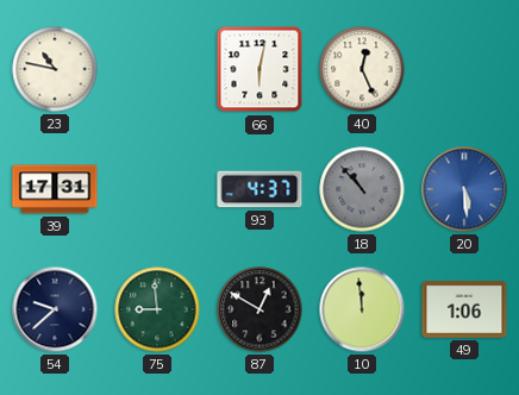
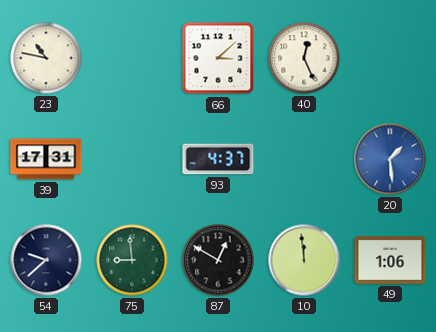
66: 6:02 -> 3:08 (218, 58)
18: 10:53 -> none (362, 189)
20: 5:29 -> 1:29 (390, 159)
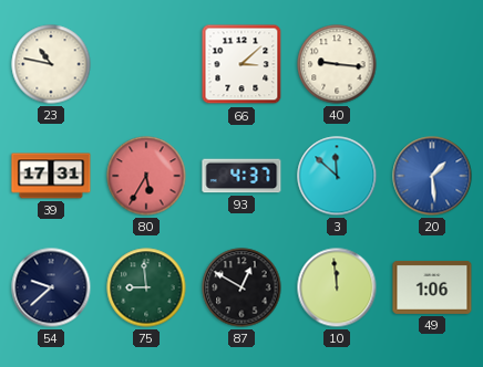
40: 12:26 -> 9:16 (337, 64)
80: none -> 5:35 (146, 176)
3: none -> 11:52 (337, 176)
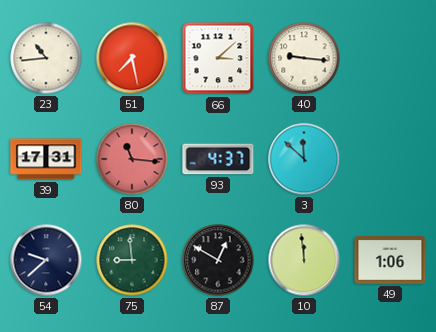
23: 10:47 -> 10:44 (46, 58)
51: none -> 7:28 (132, 58)
80: 5:35 -> 11:16 (132, 159)
20: 1:29 -> none (432, 176)
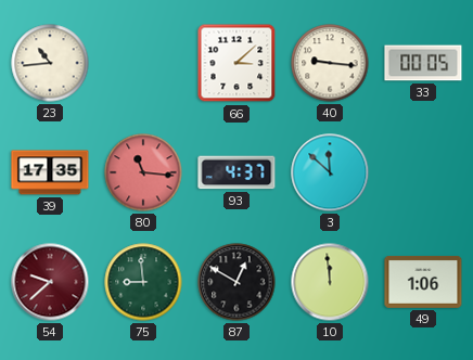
51: 7:28 -> none (132, 58)
33: none -> 00:05 (423, 63)
39: 17:31 -> 17:35 (50, 172)
54 dial: navy -> burgundy (50, 282)
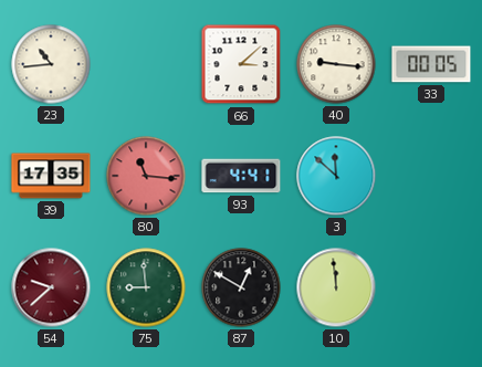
93: 4:37 -> 4:41 (241, 176)
49: 1:06 -> none (423, 282)
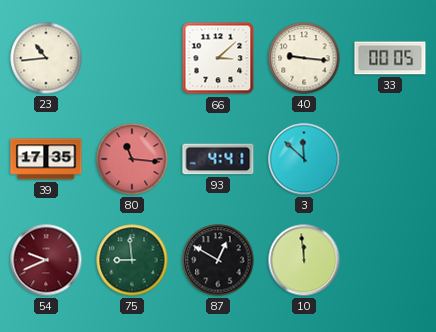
54: 9:38 -> 9:41 (46, 260)
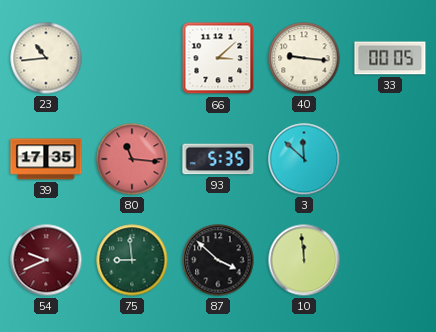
93: 4:41 -> 5:35 (218, 159)
87: 12:50 -> 3:52 (218, 260)
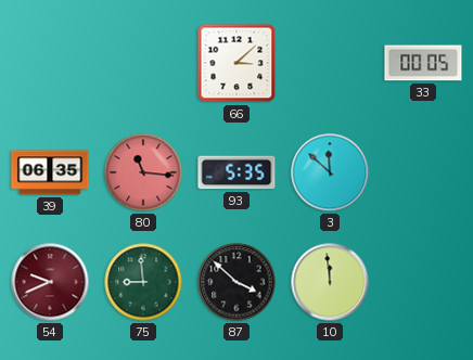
23: 10:44 -> none (46, 58)
40: 9:16 -> none (304, 58)
39: 17:35 -> 06:35 (50, 172)
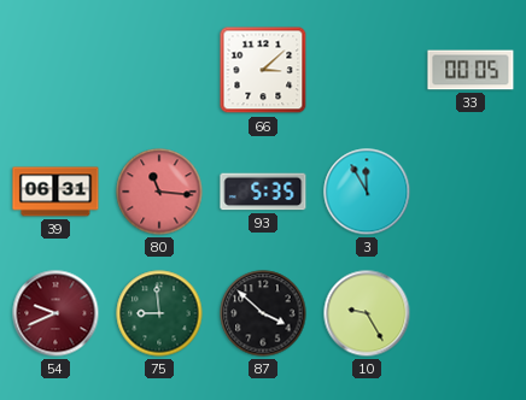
39: 06:35 -> 06:31 (55, 192)
3: 11:52 -> 11:55 (367, 192)
10: 11:59 -> 9:25 (367, 313)
